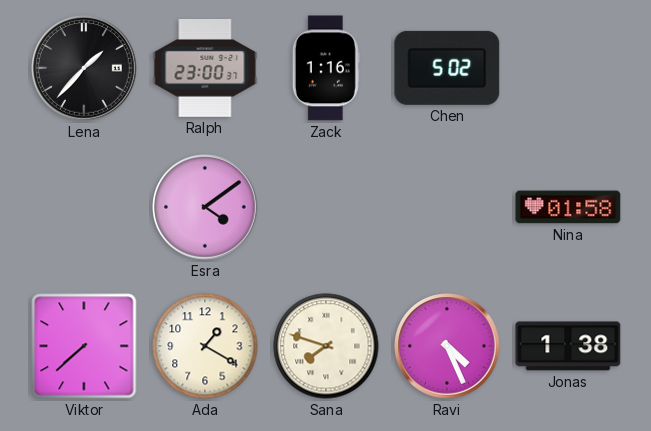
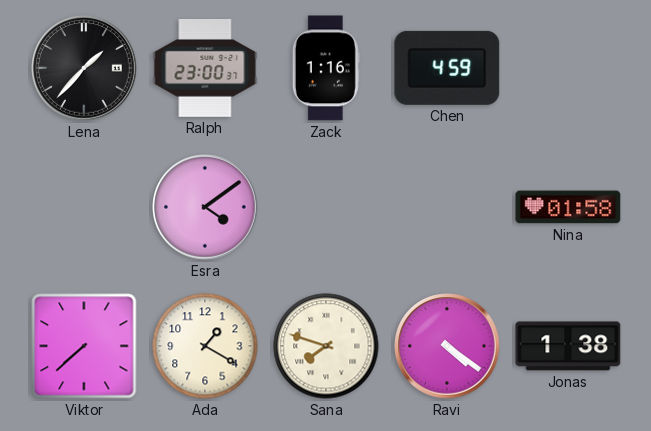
Chen: 5:02 -> 4:59 (447, 68)
Ravi: 4:26 -> 4:21 (447, 346)
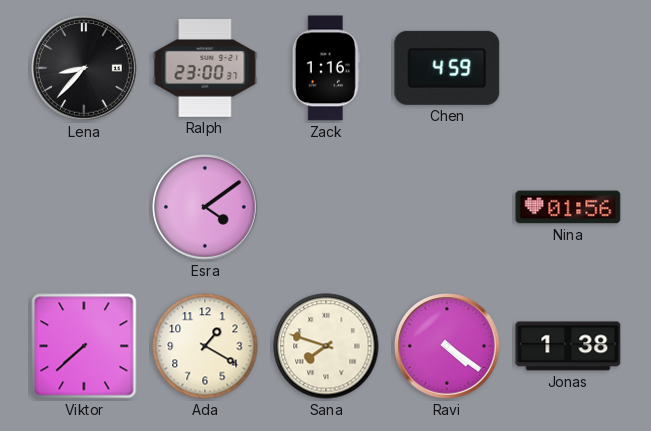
Lena: 1:37 -> 8:37 (84, 68)
Nina: 01:58 -> 01:56 (568, 207)
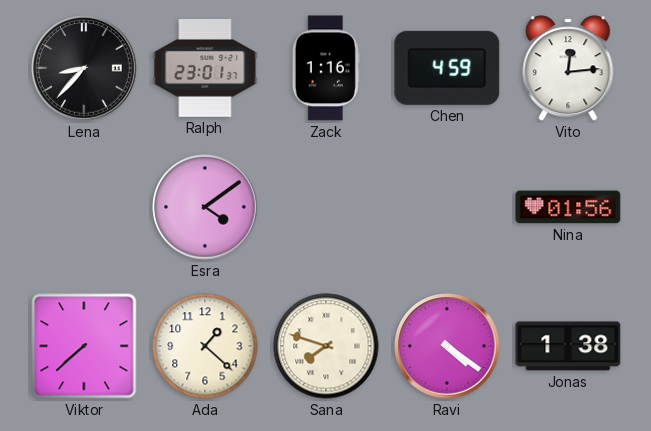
Ralph: 23:00 -> 23:01 (205, 68)
Vito: none -> 12:14 (568, 68)
Ada: 1:20 -> 1:22 (205, 346)
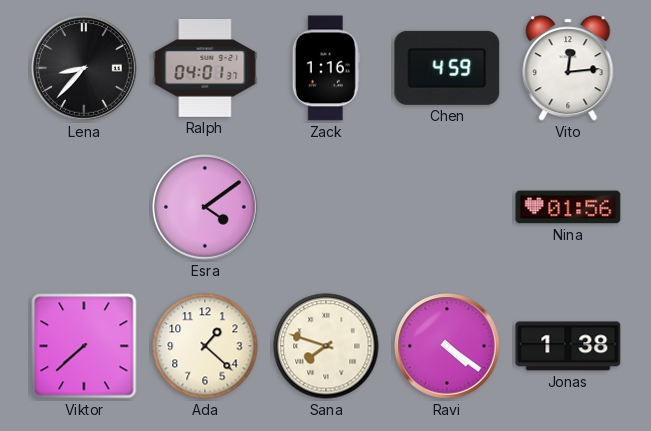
Ralph: 23:01 -> 04:01 (205, 68)
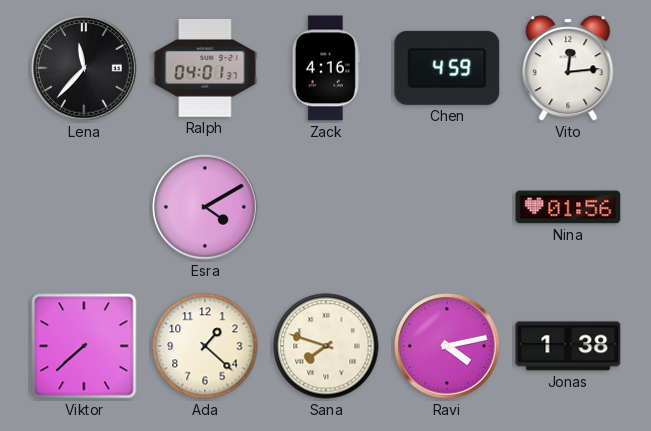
Lena: 8:37 -> 11:37 (84, 68)
Zack: 1:16 -> 4:16 (326, 68)
Esra: 4:09 -> 4:10 (205, 207)
Ravi: 4:21 -> 4:13 (447, 346)
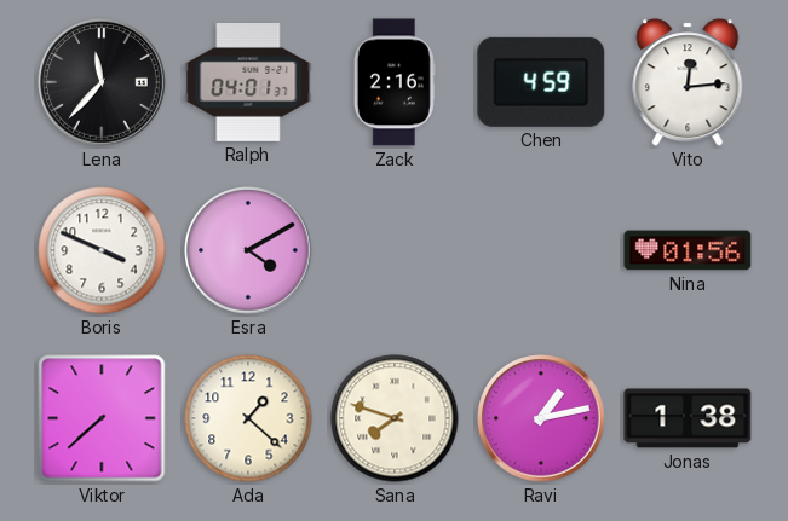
Zack: 4:16 -> 2:16 (395, 82)
Boris: none -> 3:49 (102, 250)
Ravi: 4:13 -> 1:13 (541, 418)
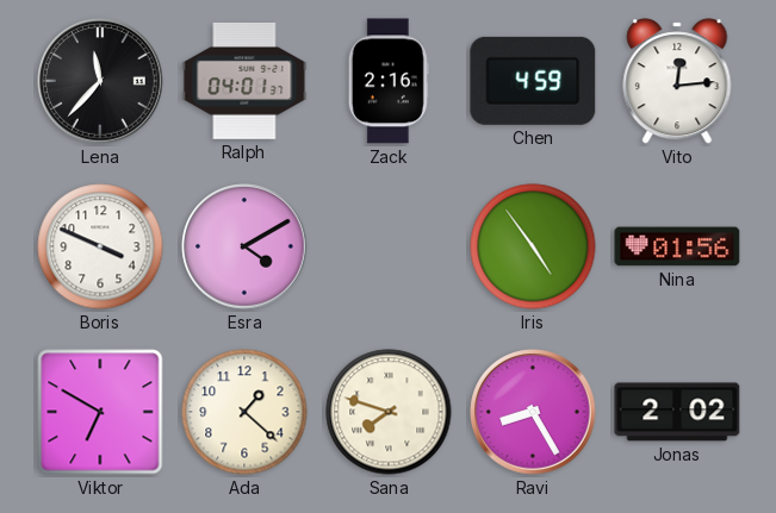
Iris: none -> 4:54 (533, 246)
Viktor: 7:38 -> 6:50 (100, 412)
Ravi: 1:13 -> 8:25 (533, 412)
Jonas: 1:38 -> 2:02 (677, 412)
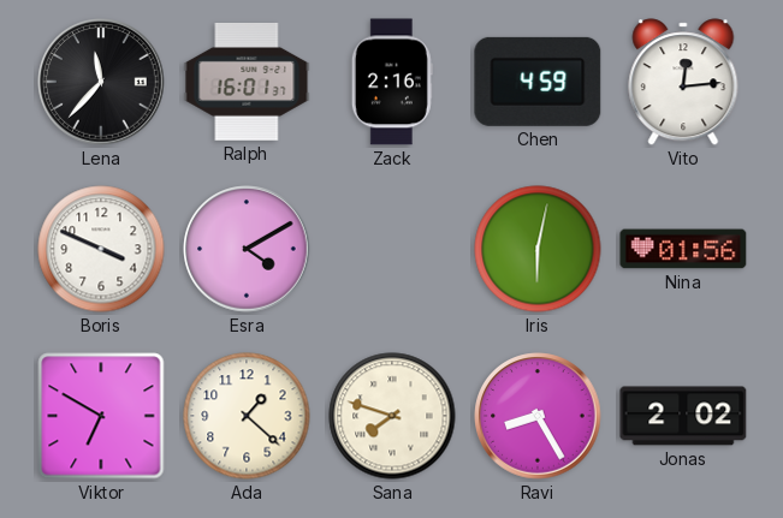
Ralph: 04:01 -> 16:01 (247, 82)
Iris: 4:54 -> 6:02 (538, 249)
